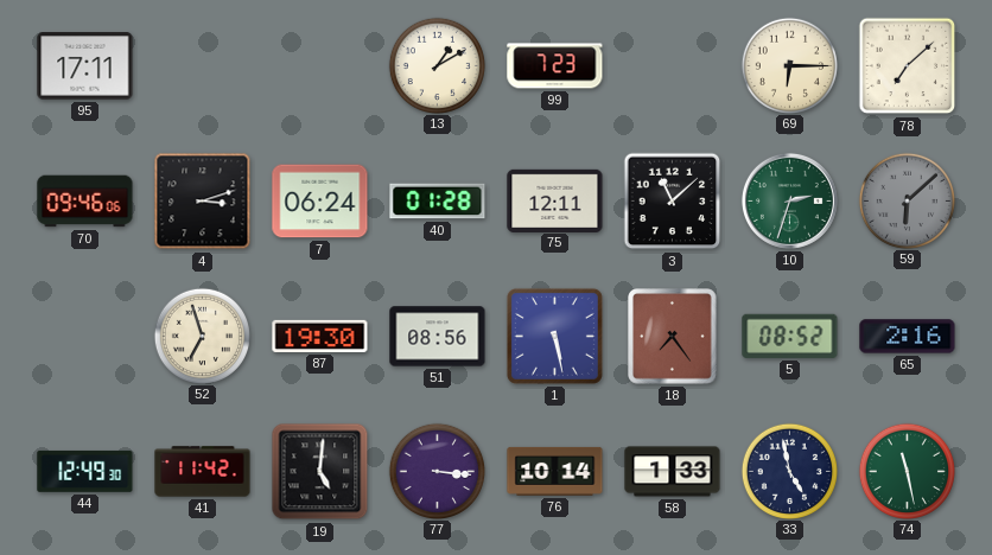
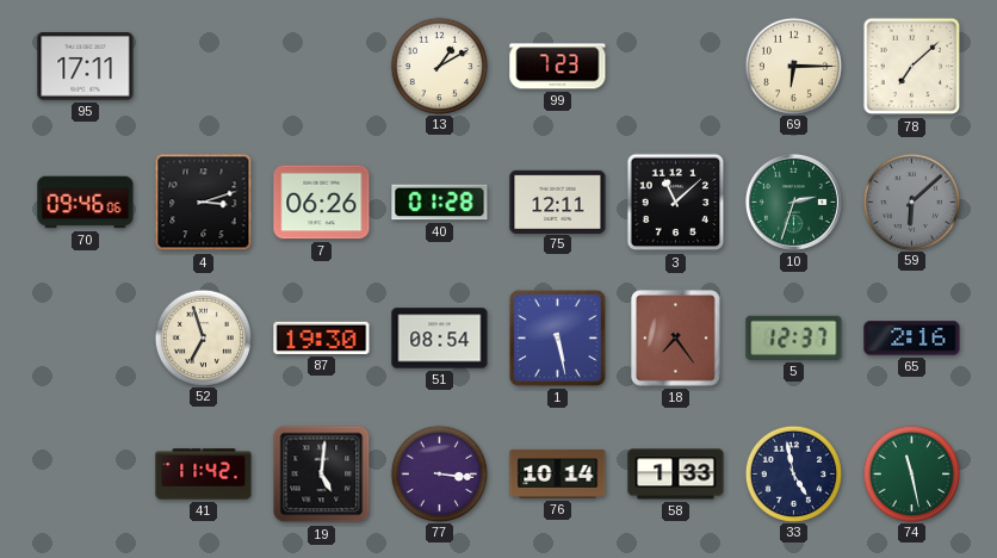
7: 06:24 -> 06:26 (322, 203)
51: 08:56 -> 08:54 (440, 339)
5: 08:52 -> 12:37 (794, 337)
44: 12:49 -> none (85, 471)
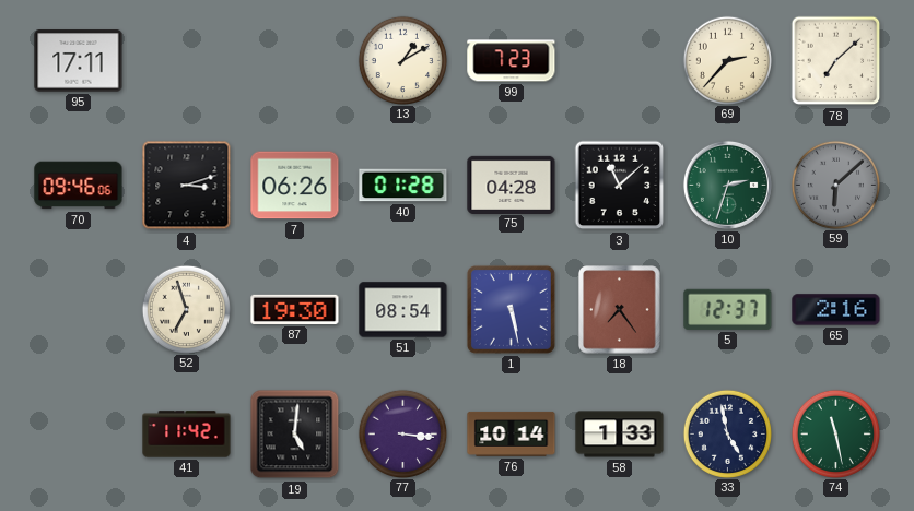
69: 6:15 -> 2:37 (727, 60)
75: 12:11 -> 04:28 (512, 185)
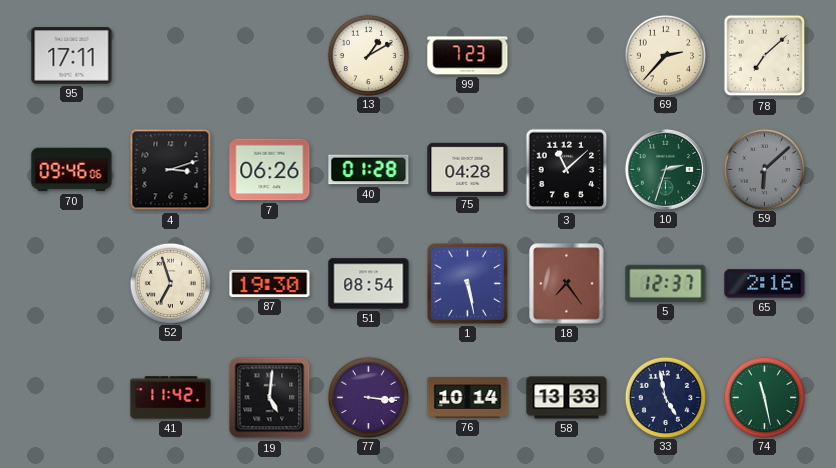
58: 1:33 -> 13:33 (567, 398)
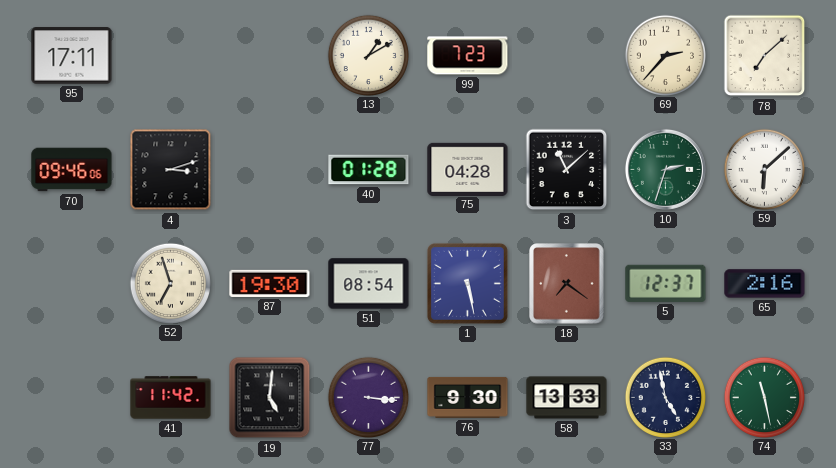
7: 06:26 -> none (270, 170)
59 dial: grey -> white (764, 169)
18: 7:24 -> 7:21 (567, 284)
76: 10:14 -> 9:30 (468, 397)
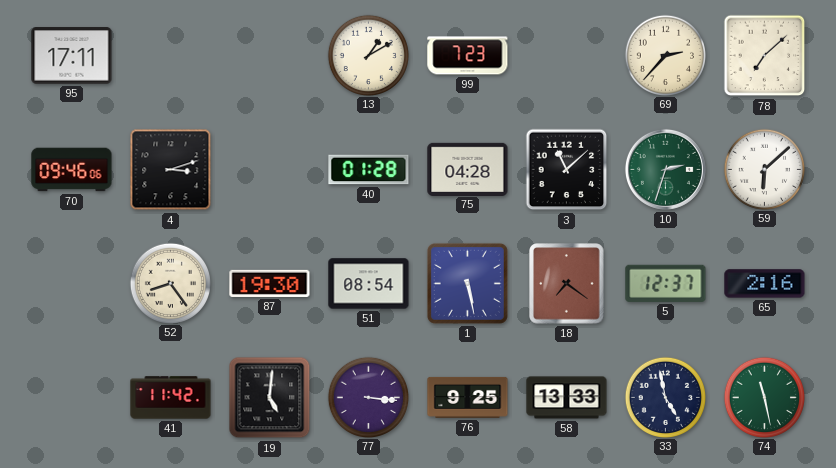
52: 6:57 -> 8:24 (170, 283)
76: 9:30 -> 9:25 (468, 397)
